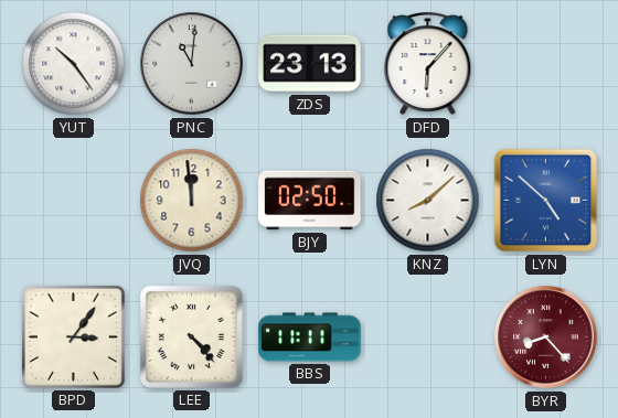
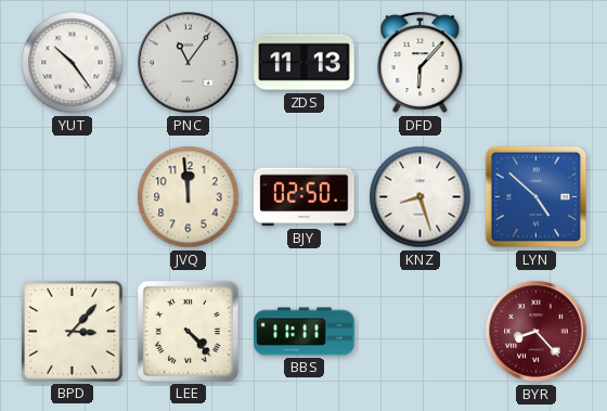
PNC: 11:01 -> 11:06 (189, 63)
ZDS: 23:13 -> 11:13 (305, 63)
KNZ: 8:08 -> 8:27 (421, 197)
BPD: 3:06 -> 3:07 (72, 331)
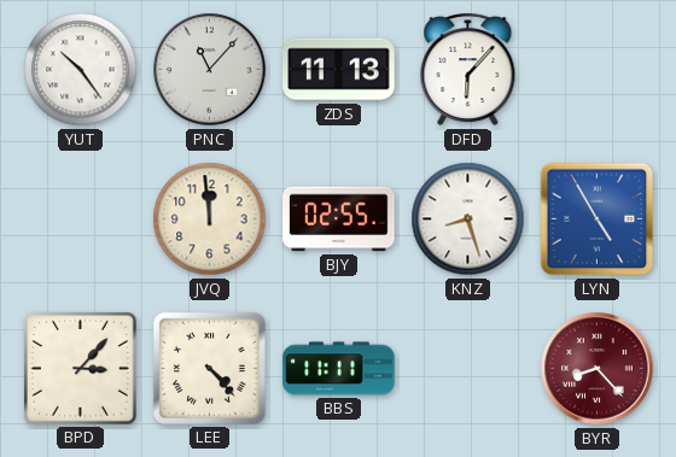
PNC: 11:06 -> 11:07 (210, 70)
BJY: 02:50 -> 02:55 (339, 219)
LYN: 4:52 -> 4:55 (598, 219)
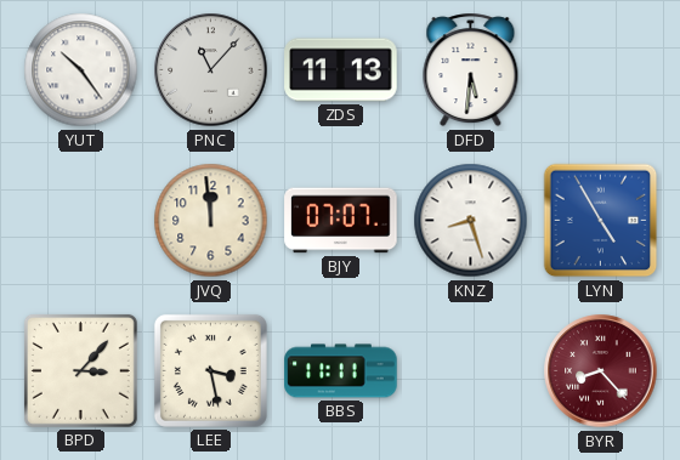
DFD: 6:07 -> 5:31 (471, 70)
BJY: 02:55 -> 07:07 (341, 221)
LEE: 4:23 -> 3:28 (210, 370)
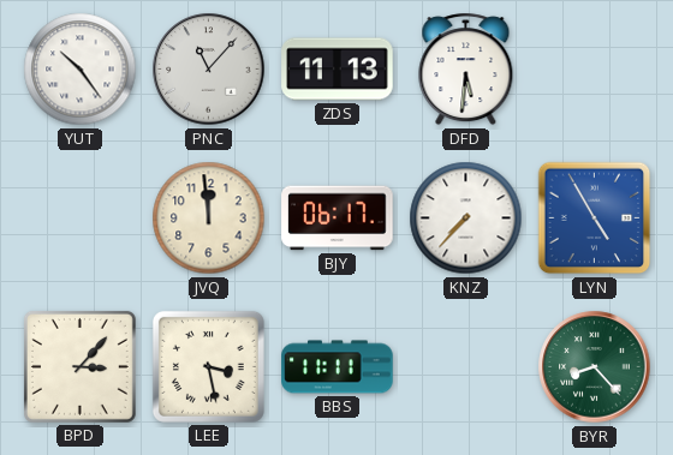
BJY: 07:07 -> 06:17 (338, 218)
KNZ: 8:27 -> 7:37 (466, 218)
BYR dial: burgundy -> green (595, 367)
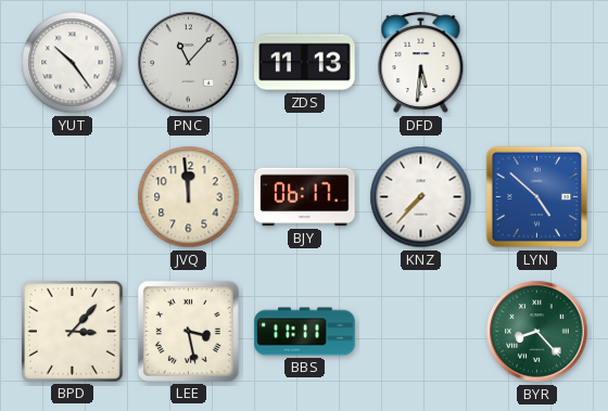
LYN: 4:55 -> 4:52 (537, 197)
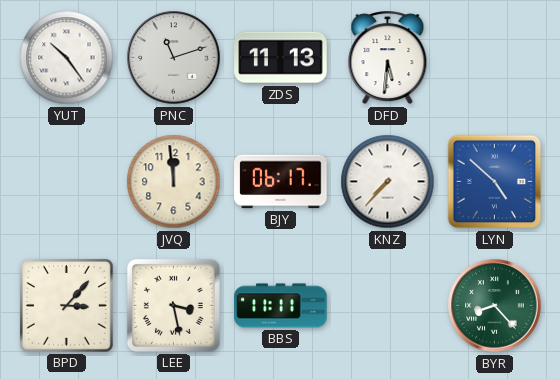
PNC: 11:07 -> 11:12 (174, 58)
